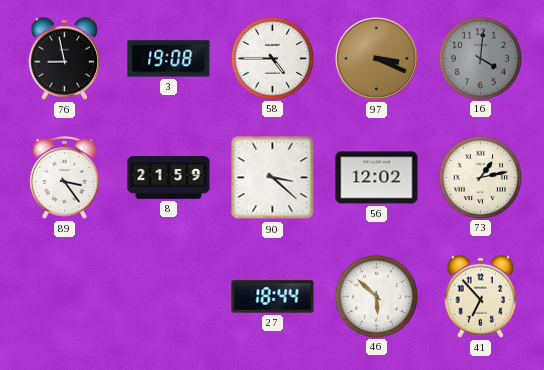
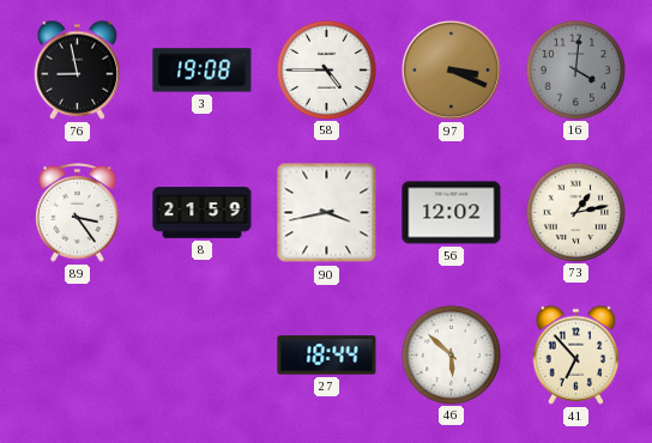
90: 3:22 -> 3:43 (327, 213)
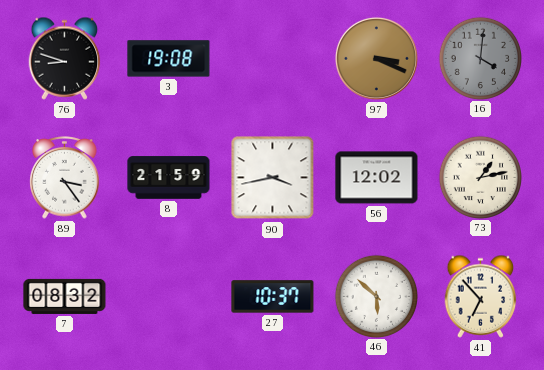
76: 8:58 -> 8:48 (65, 58)
58: 4:45 -> none (326, 69)
7: none -> 08:32 (65, 296)
27: 18:44 -> 10:37 (273, 297)
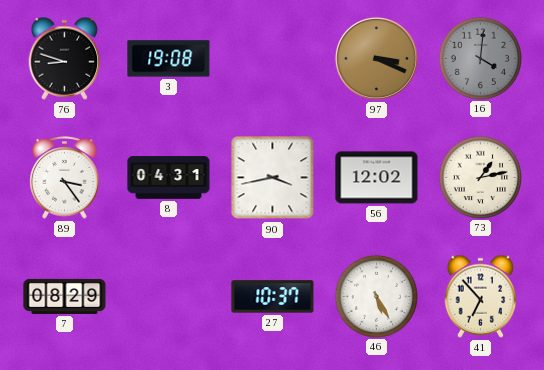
8: 21:59 -> 04:31 (169, 178)
7: 08:32 -> 08:29 (65, 296)
46: 5:52 -> 5:25 (376, 296)
